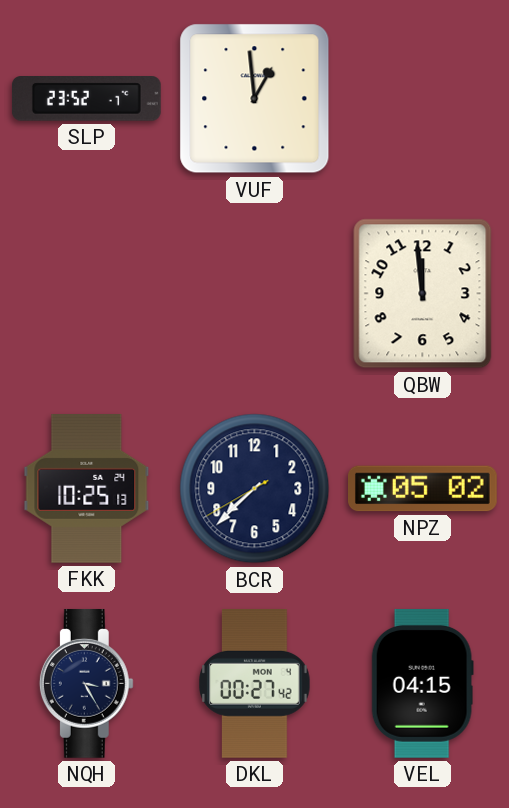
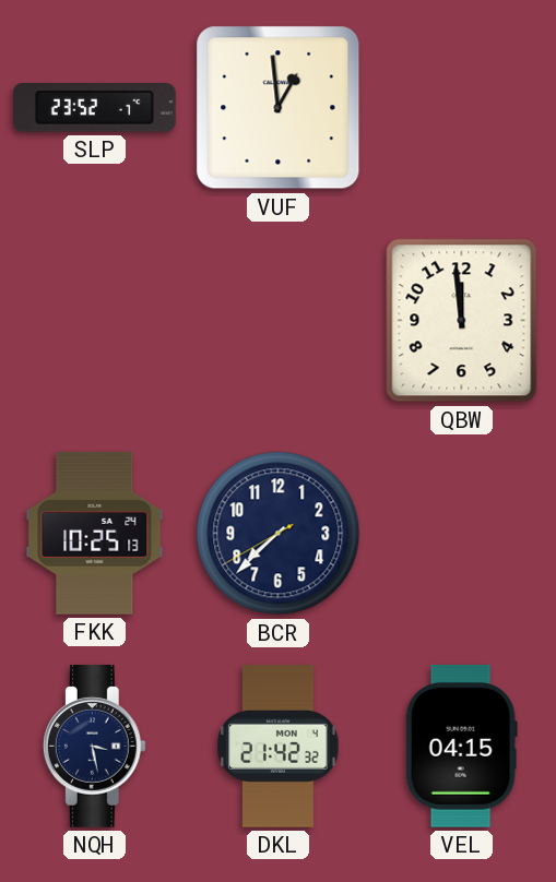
NPZ: 05:02 -> none (423, 489)
NQH: 3:25 -> 3:28 (94, 746)
DKL: 00:27 -> 21:42 (279, 747)
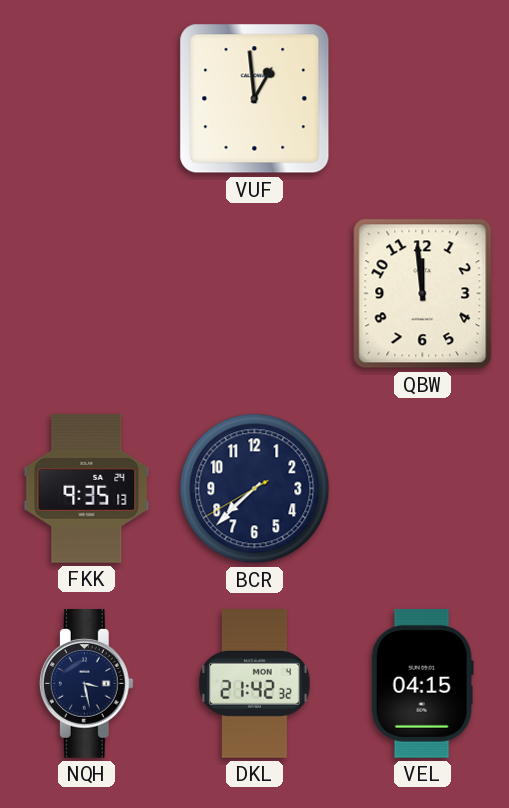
SLP: 23:52 -> none (94, 108)
FKK: 10:25 -> 9:35 (87, 488)
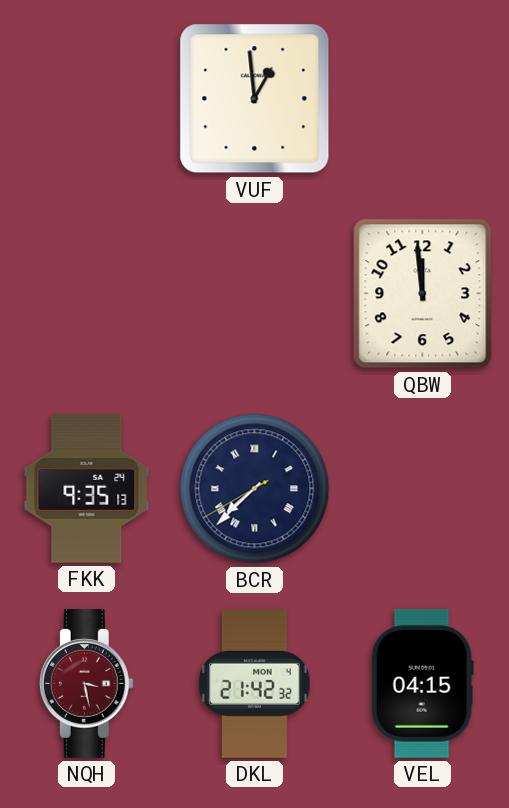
BCR numerals: Arabic -> Roman (255, 489)
NQH dial: navy -> burgundy (86, 683)
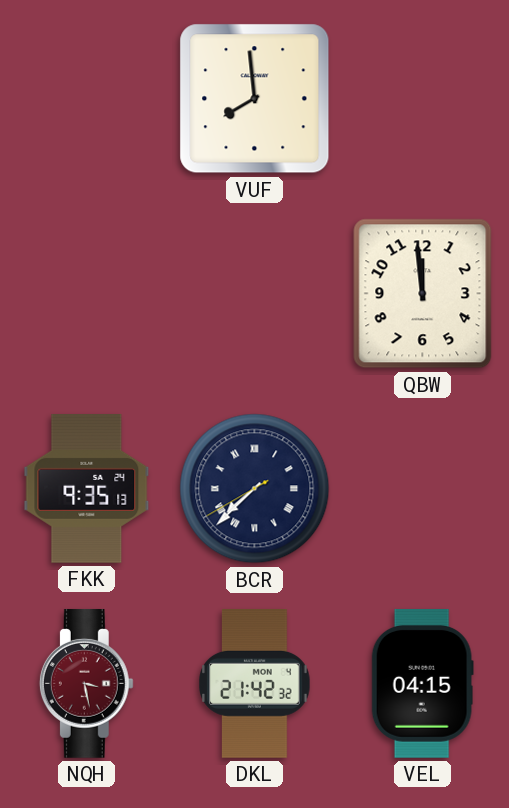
VUF: 12:59 -> 7:59 (255, 99)
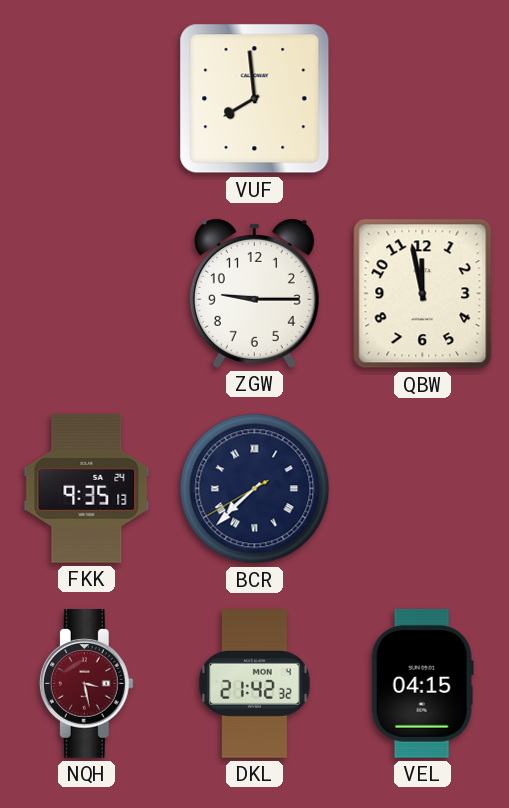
ZGW: none -> 9:15 (254, 294)
QBW: 11:59 -> 11:58 (423, 294)
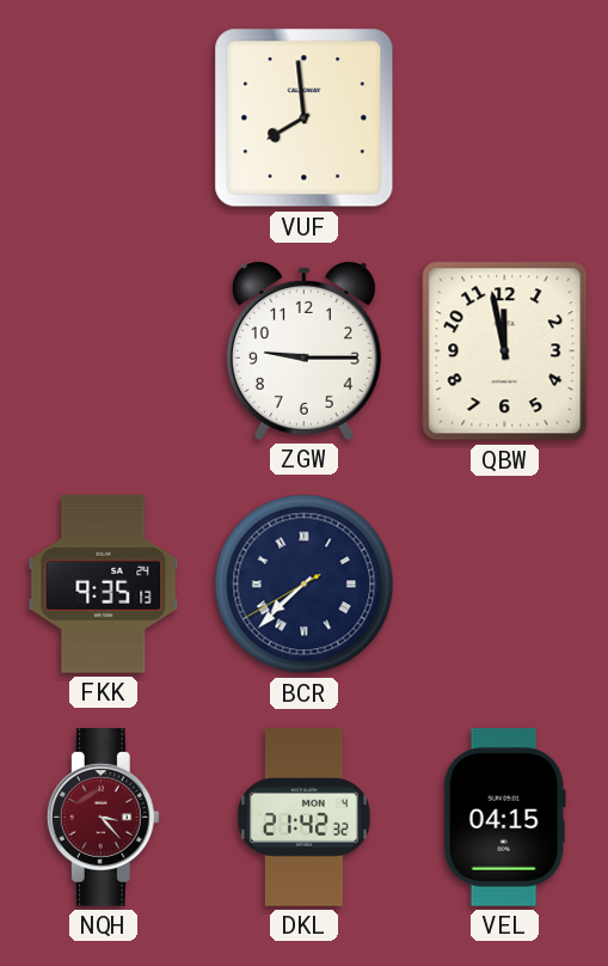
NQH: 3:28 -> 3:23 (103, 817)
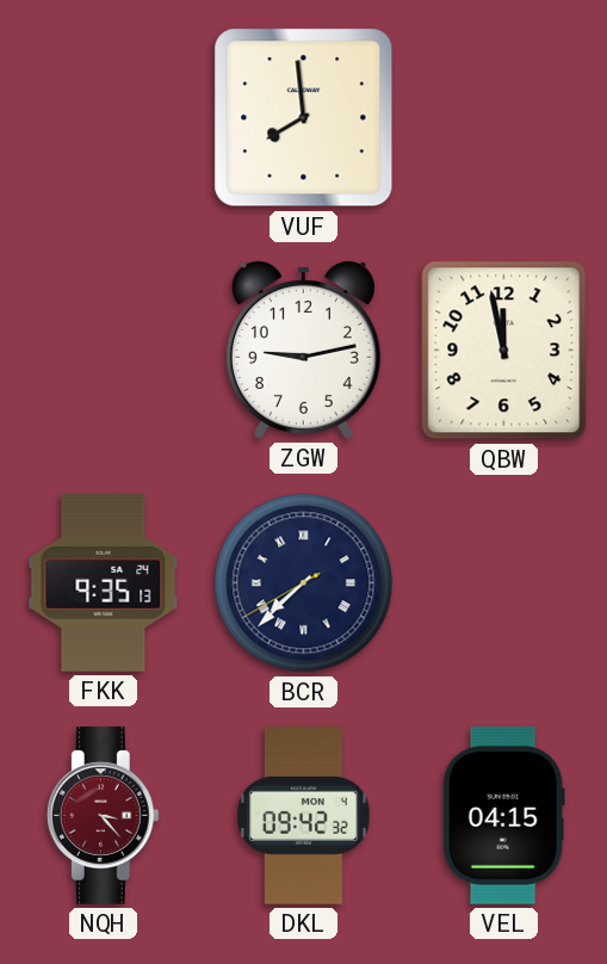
ZGW: 9:15 -> 9:13 (303, 351)
DKL: 21:42 -> 09:42 (304, 816)
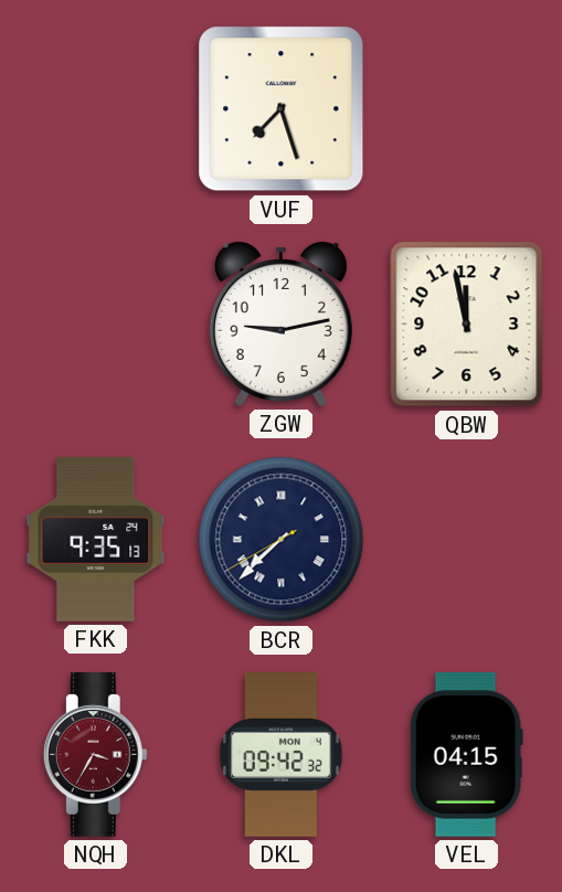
VUF: 7:59 -> 7:27 (282, 109)
NQH: 3:23 -> 3:35 (95, 754)
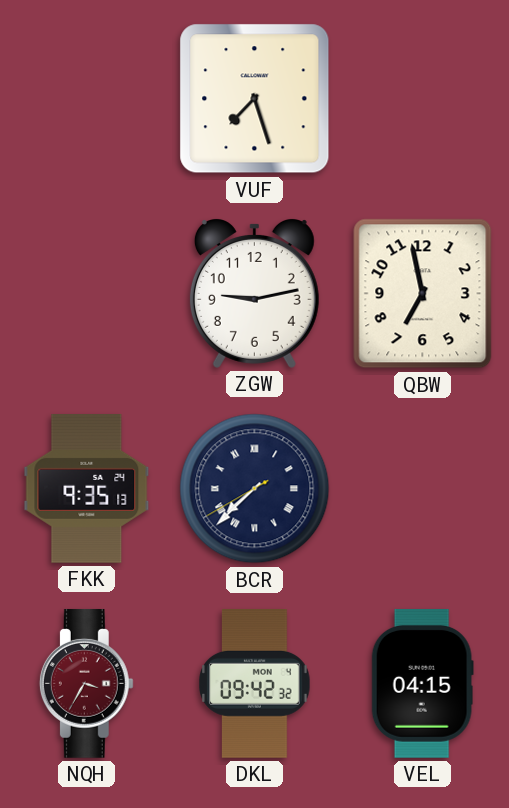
QBW: 11:58 -> 6:58 (423, 294)
